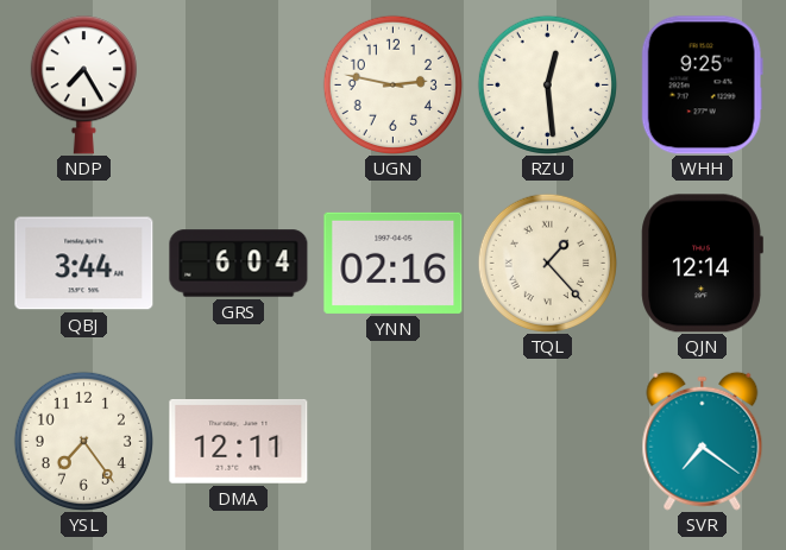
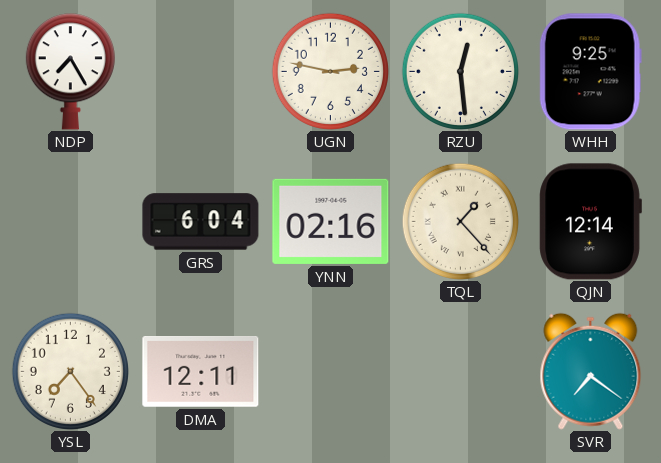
QBJ: 3:44 -> none (84, 264)
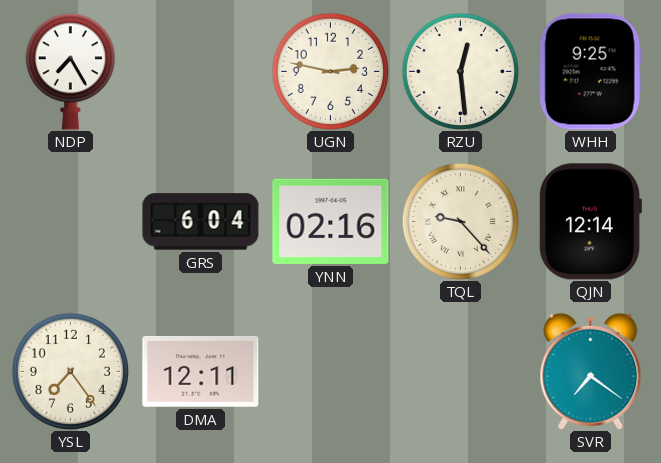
TQL: 1:23 -> 9:23 (460, 221)
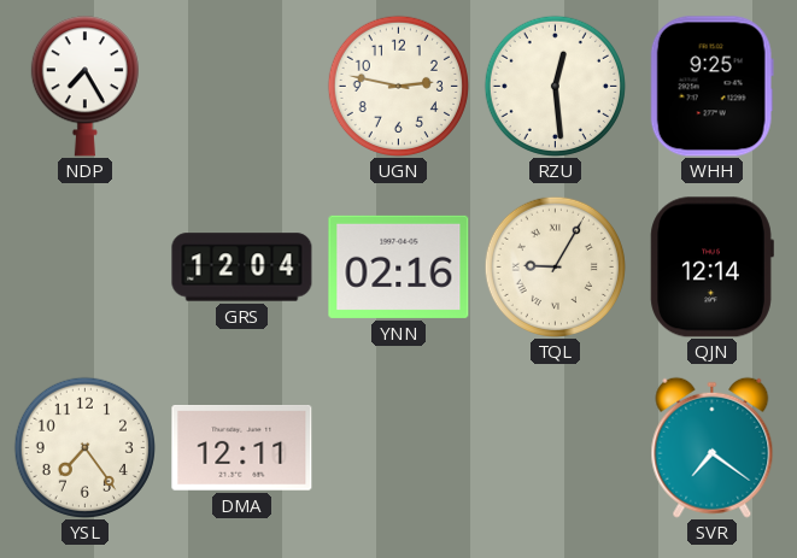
GRS: 6:04 -> 12:04 (242, 268)
TQL: 9:23 -> 9:05 (555, 266)
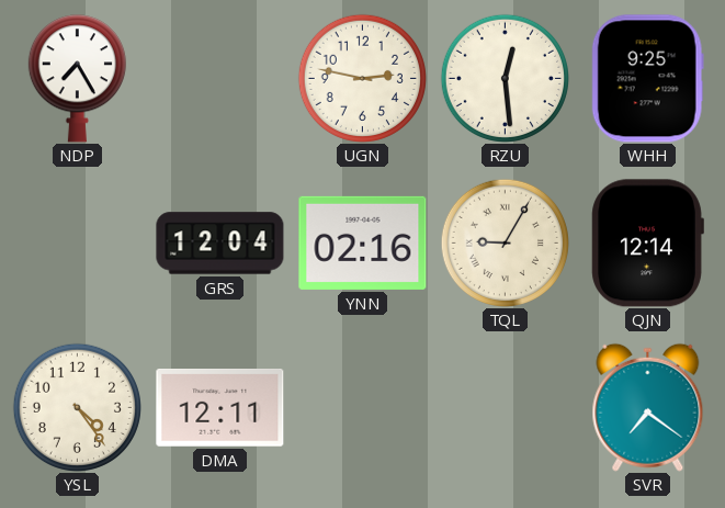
YSL: 7:24 -> 4:24 (77, 407)
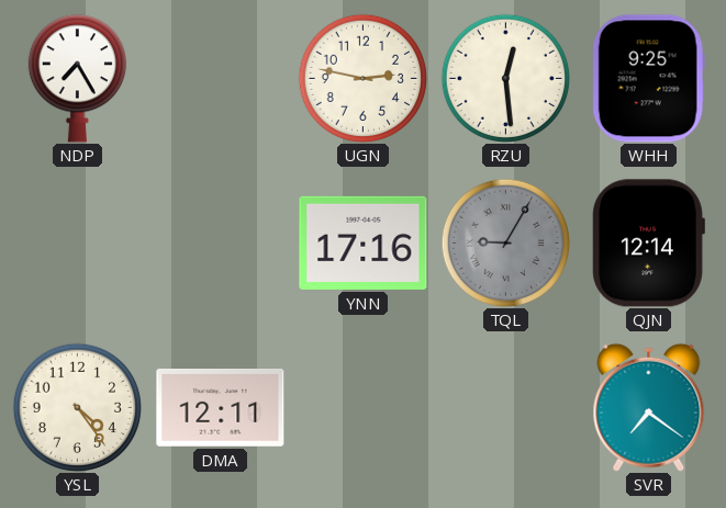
GRS: 12:04 -> none (220, 244)
YNN: 02:16 -> 17:16 (364, 242)
TQL dial: cream -> grey (505, 242)
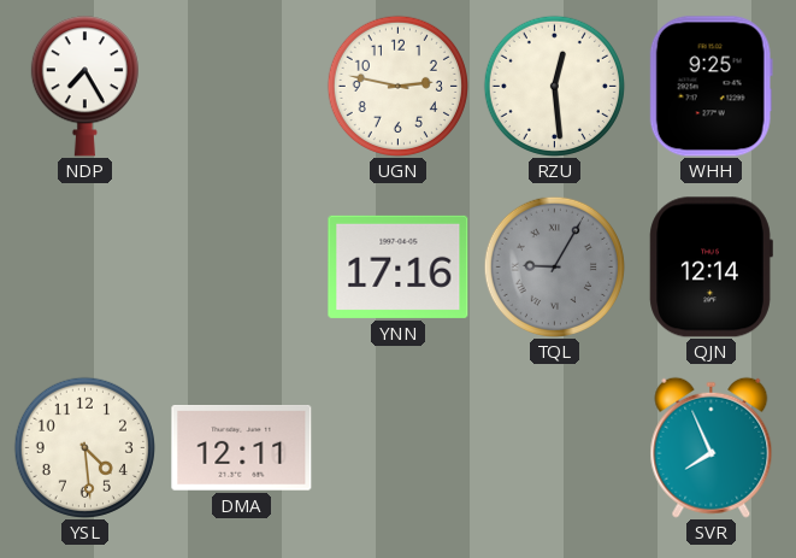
YSL: 4:24 -> 4:29 (84, 447)
SVR: 7:21 -> 7:56 (712, 447)
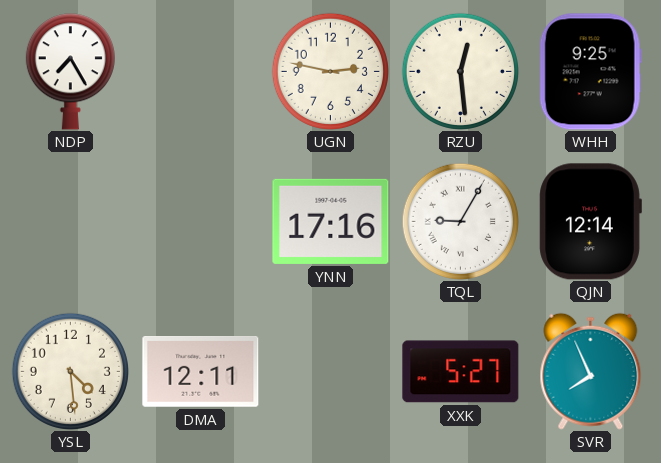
TQL dial: grey -> white (460, 221)
XXK: none -> 5:27 (461, 372)
